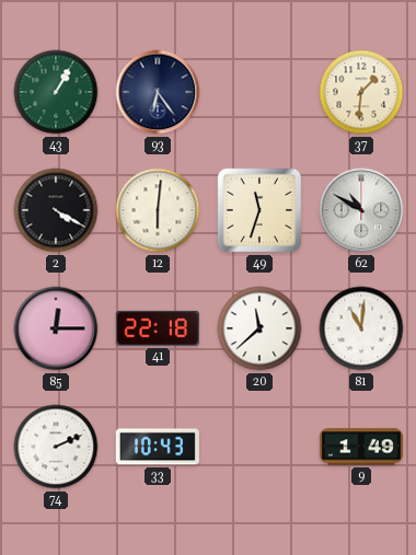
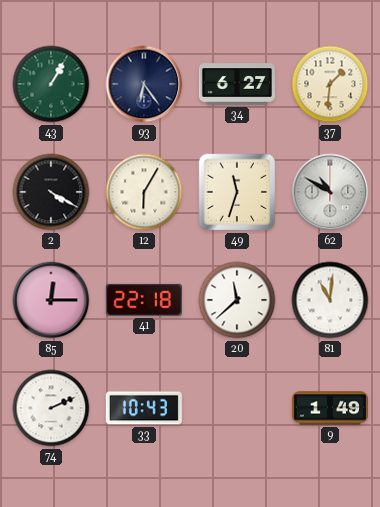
34: none -> 6:27 (237, 84)
12: 6:01 -> 6:05 (144, 192)
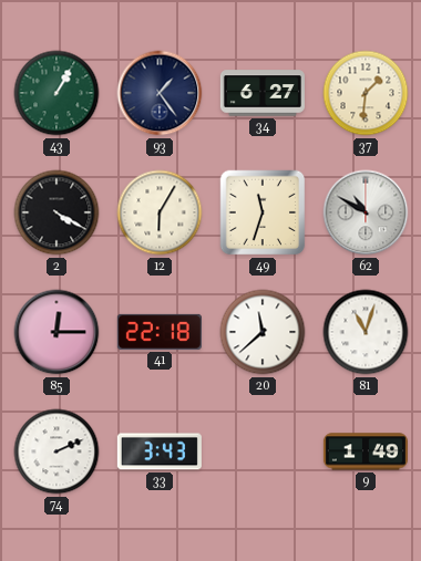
93: 6:24 -> 1:24 (160, 93)
81: 11:01 -> 11:03 (366, 332)
33: 10:43 -> 3:43 (160, 451)
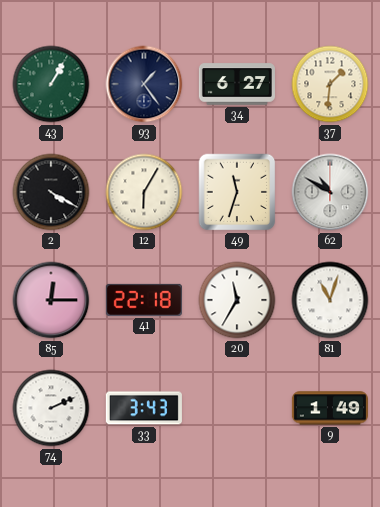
20: 11:38 -> 11:35 (237, 300)
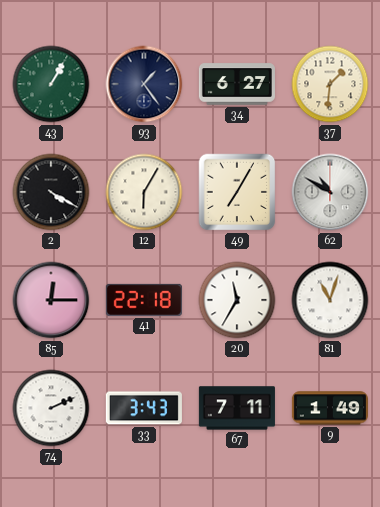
49: 11:33 -> 7:05 (237, 192)
67: none -> 7:11 (237, 408)
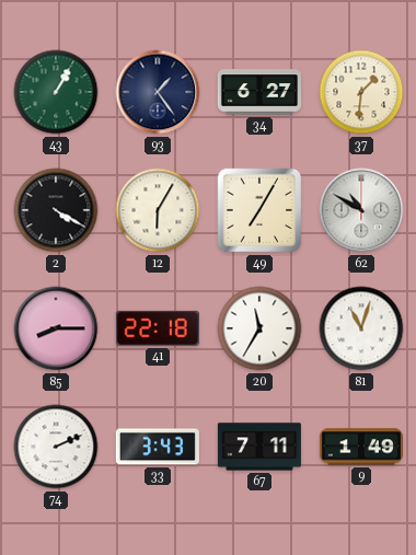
85: 12:15 -> 8:15 (56, 328)
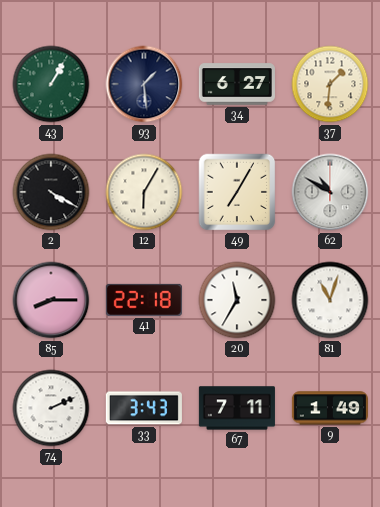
93: 1:24 -> 1:29 (144, 84)
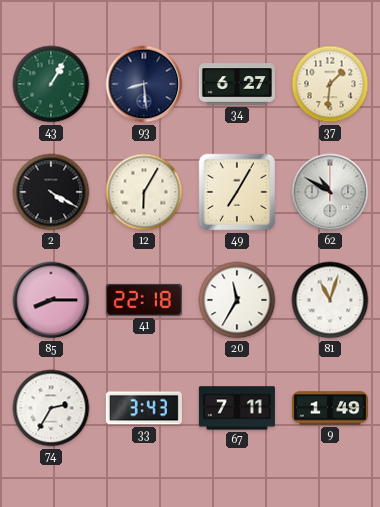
93: 1:29 -> 8:29 (144, 84)
74: 2:11 -> 2:35 (51, 408)
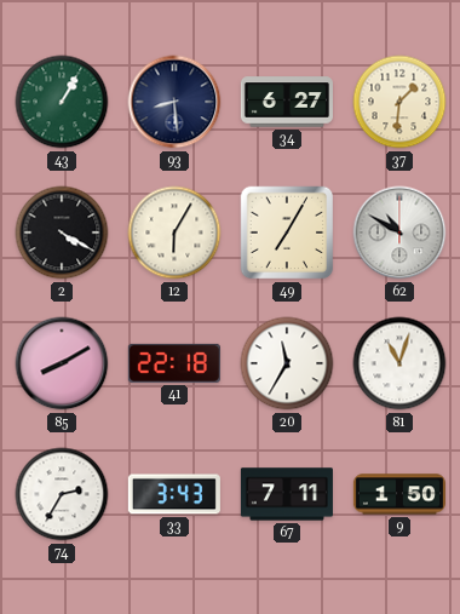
85: 8:15 -> 8:10 (62, 363)
9: 1:49 -> 1:50 (399, 494)
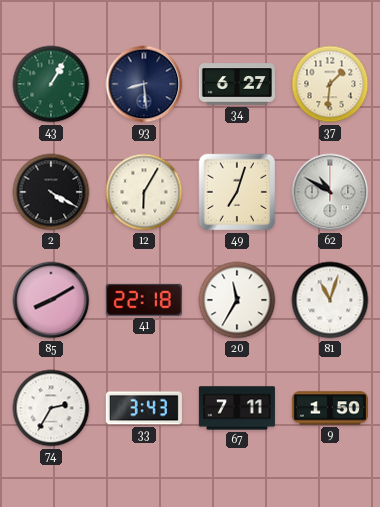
49: 7:05 -> 7:03 (237, 192)
